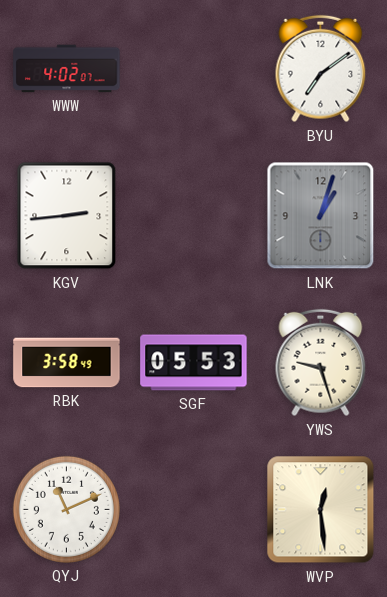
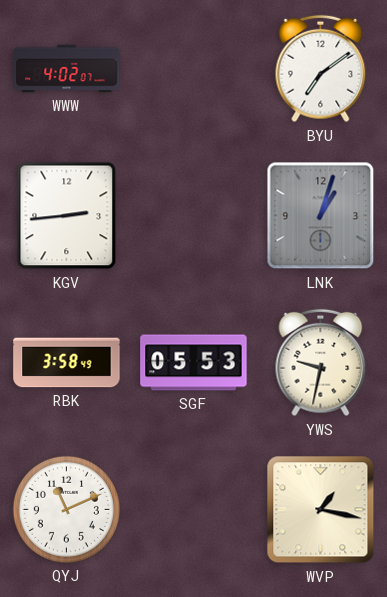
YWS: 9:27 -> 9:32 (321, 363)
WVP: 12:29 -> 1:17 (321, 510)
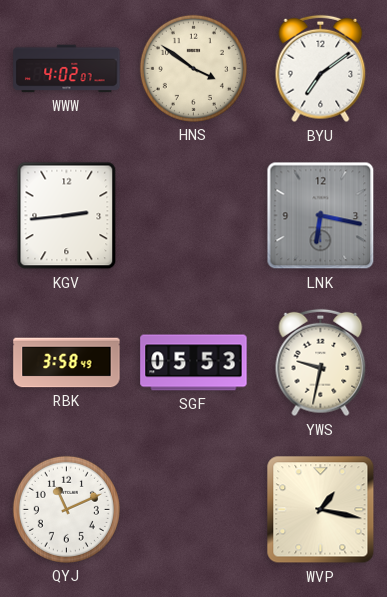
HNS: none -> 3:51 (193, 68)
LNK: 1:03 -> 6:17 (321, 216)
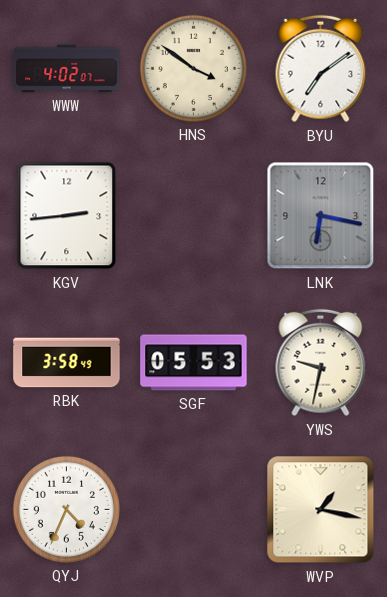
QYJ: 11:11 -> 4:34 (66, 509)
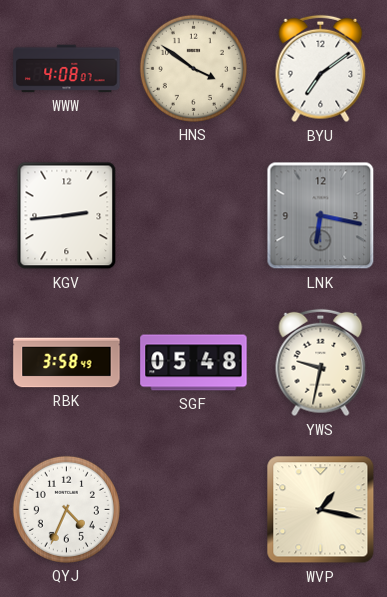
WWW: 4:02 -> 4:08 (67, 69)
SGF: 05:53 -> 05:48 (194, 363)
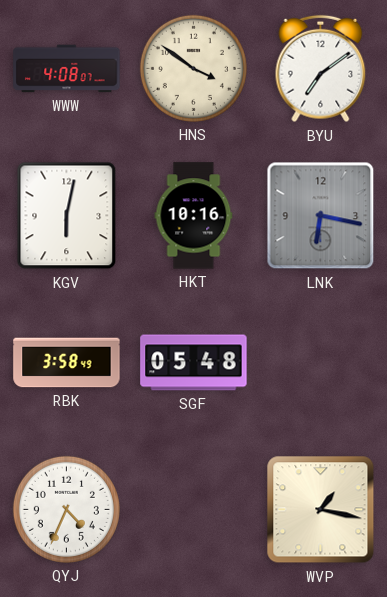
KGV: 2:44 -> 6:02 (67, 216)
HKT: none -> 10:16 (194, 216)
YWS: 9:32 -> none (321, 363)
